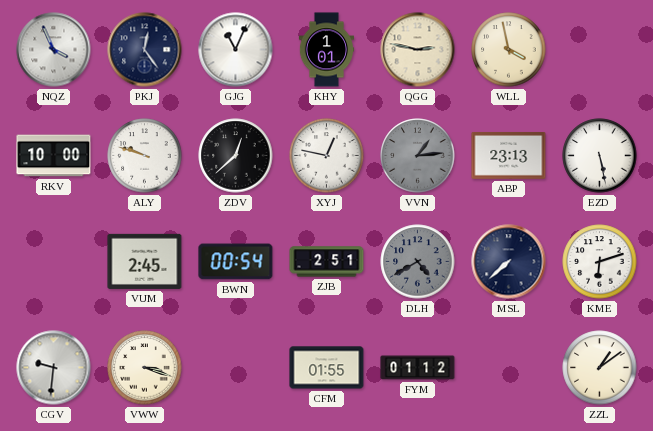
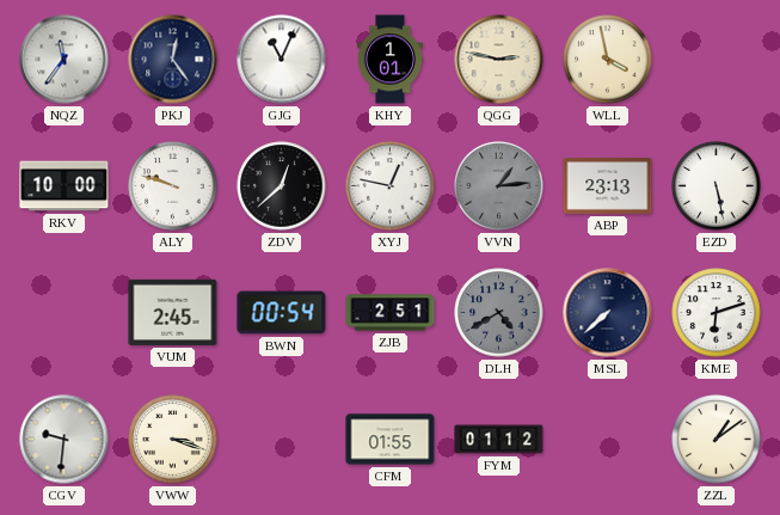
NQZ: 3:56 -> 11:36 (65, 60)
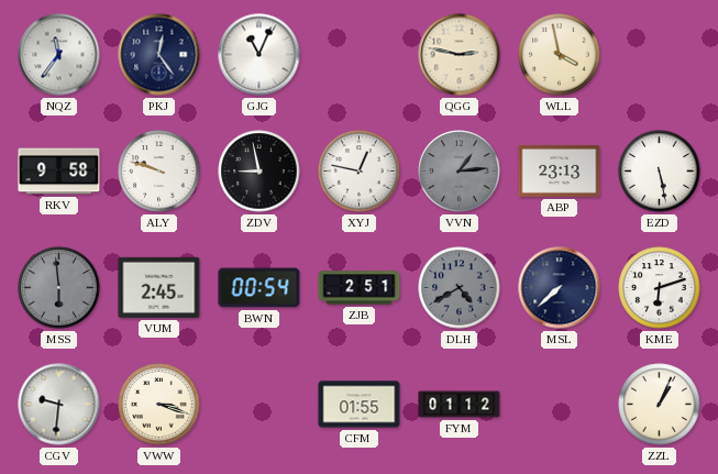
KHY: 1:01 -> none (391, 60)
RKV: 10:00 -> 9:58 (59, 172)
ZDV: 12:38 -> 8:58 (259, 172)
MSS: none -> 5:59 (59, 288)
ZZL: 1:09 -> 1:04 (660, 405)
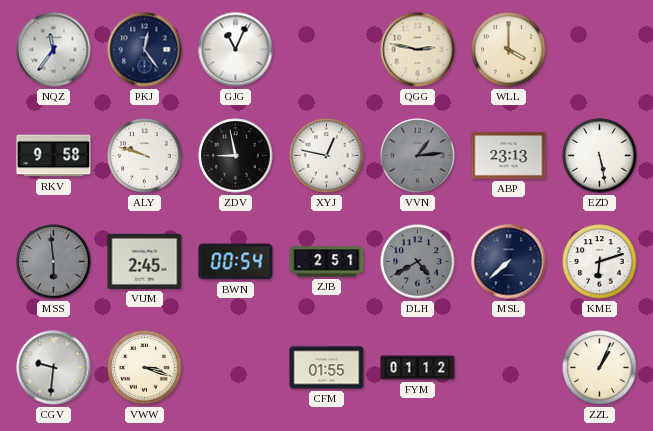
WLL: 3:58 -> 4:00 (509, 50)
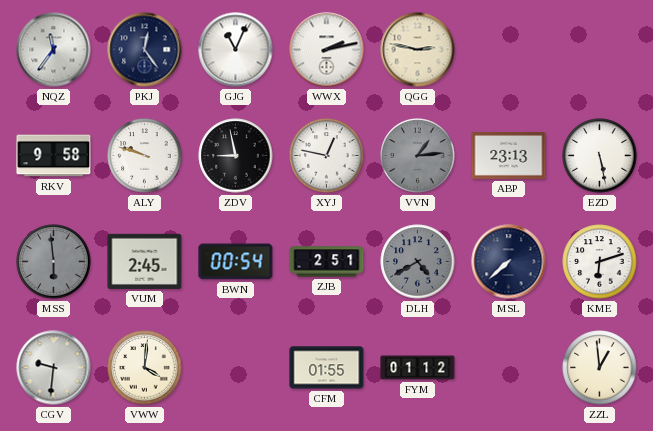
WWX: none -> 2:13 (327, 50)
WLL: 4:00 -> none (509, 50)
VWW: 3:18 -> 4:01 (145, 368)
ZZL: 1:04 -> 12:59 (600, 368)
